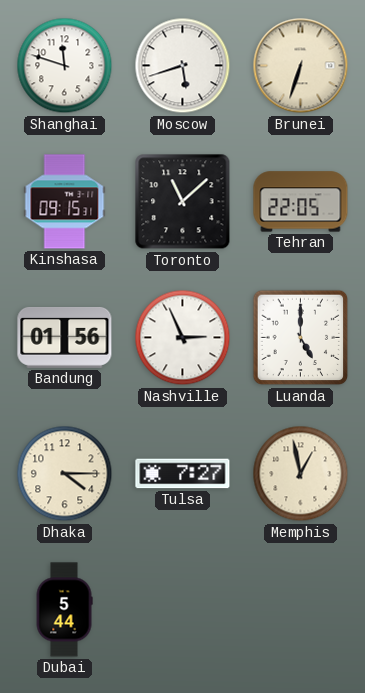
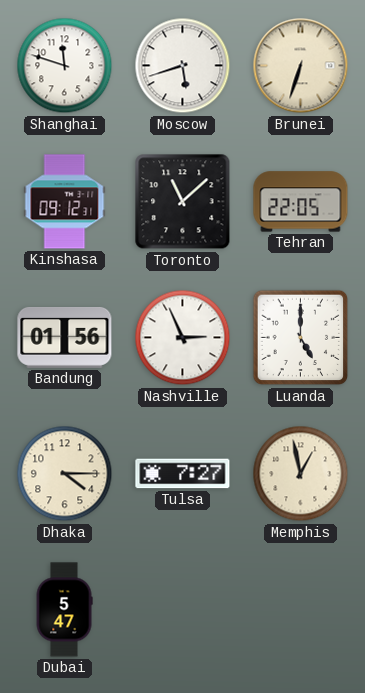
Kinshasa: 09:15 -> 09:12 (65, 202)
Dubai: 5:44 -> 5:47 (64, 610)
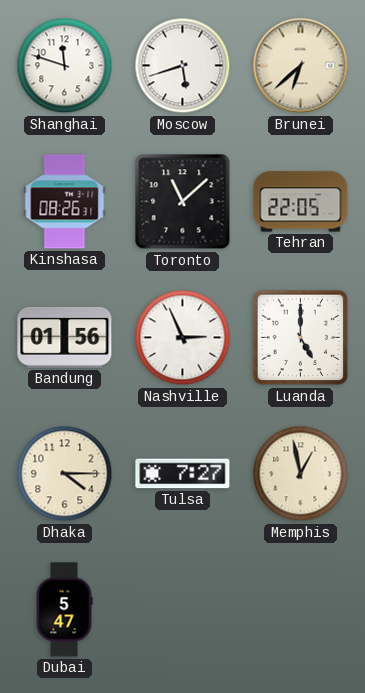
Brunei: 6:33 -> 6:38 (301, 66)
Kinshasa: 09:12 -> 08:26 (65, 202)
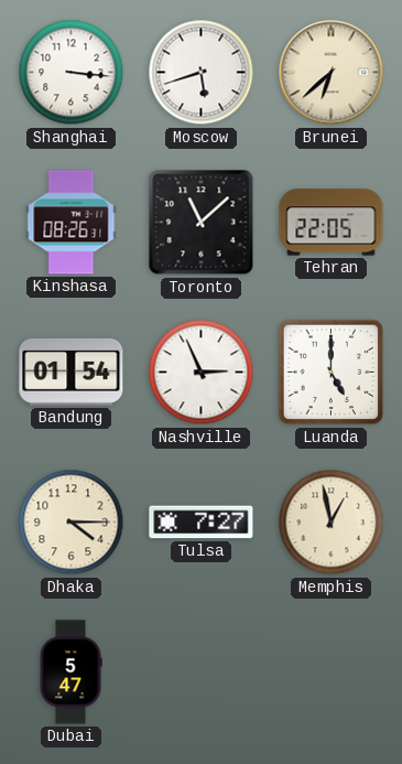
Shanghai: 11:48 -> 3:16 (72, 73)
Bandung: 01:56 -> 01:54 (72, 372)
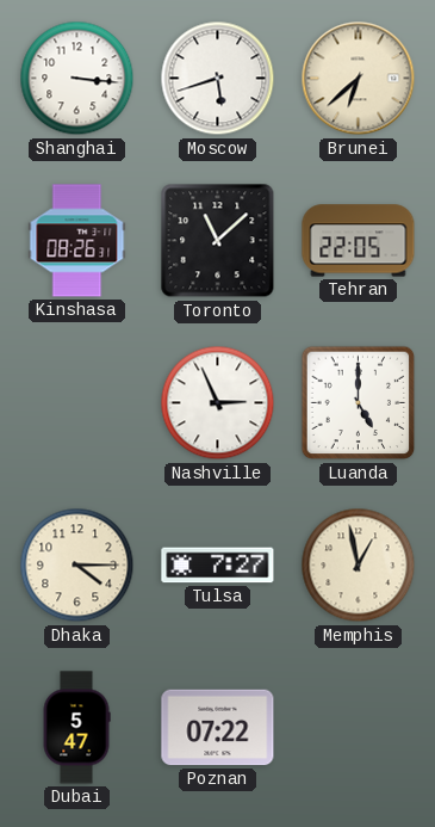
Bandung: 01:54 -> none (72, 372)
Poznan: none -> 07:22 (218, 728)
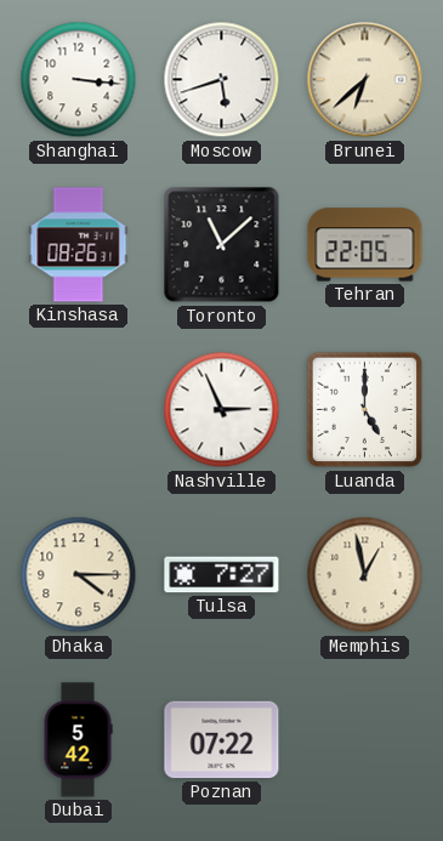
Dubai: 5:47 -> 5:42 (78, 740)
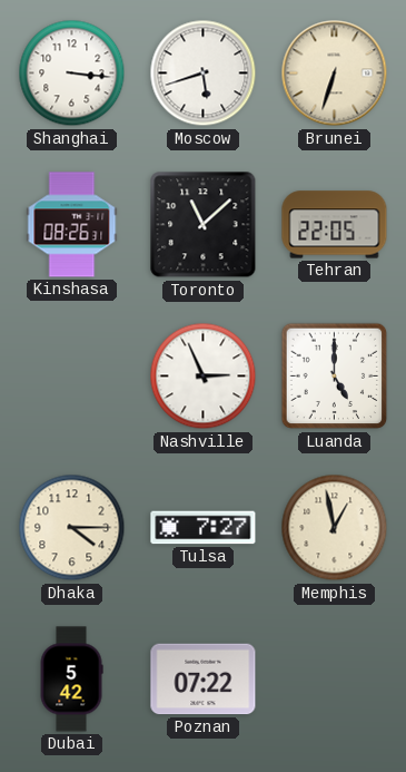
Brunei: 6:38 -> 6:33 (335, 74)
